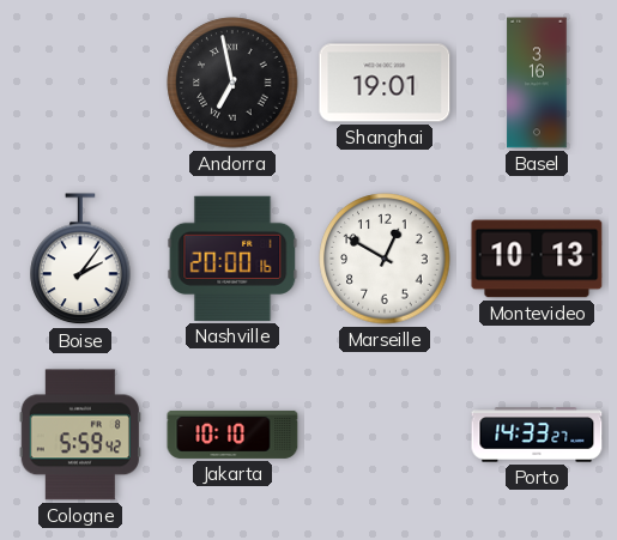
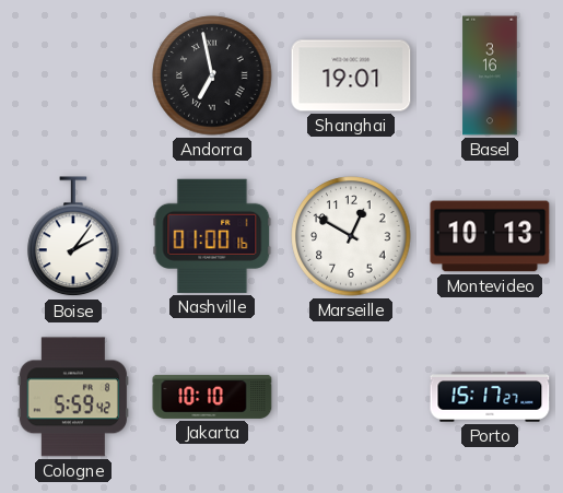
Nashville: 20:00 -> 01:00 (212, 236)
Porto: 14:33 -> 15:17 (490, 397)
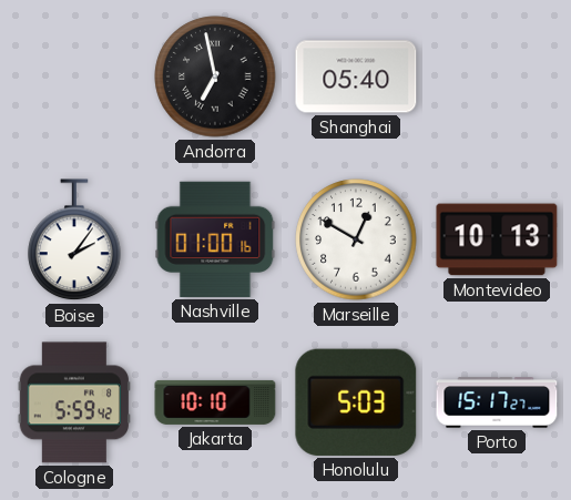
Shanghai: 19:01 -> 05:40 (356, 76)
Basel: 3:16 -> none (490, 75)
Honolulu: none -> 5:03 (356, 402)
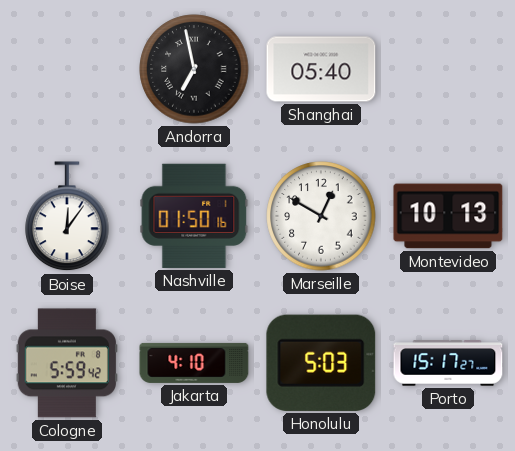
Boise: 2:06 -> 12:06 (67, 217)
Nashville: 01:00 -> 01:50 (194, 216)
Jakarta: 10:10 -> 4:10 (194, 363)
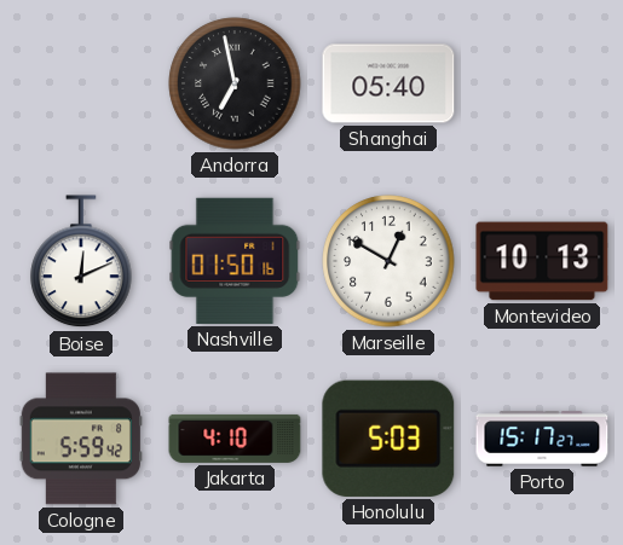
Boise: 12:06 -> 12:11 (81, 262)
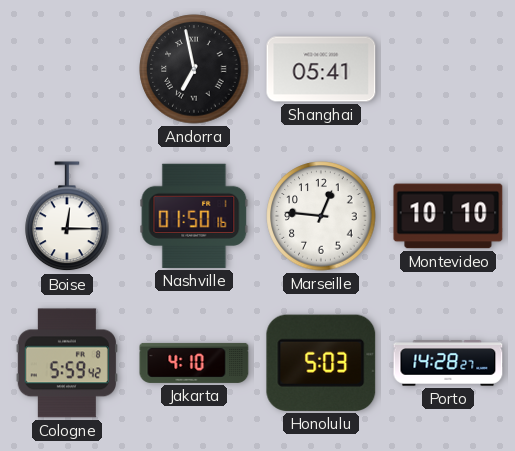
Shanghai: 05:40 -> 05:41 (321, 69)
Boise: 12:11 -> 12:15 (67, 217)
Marseille: 12:50 -> 12:46 (321, 216)
Montevideo: 10:13 -> 10:10 (448, 216)
Porto: 15:17 -> 14:28 (448, 363)
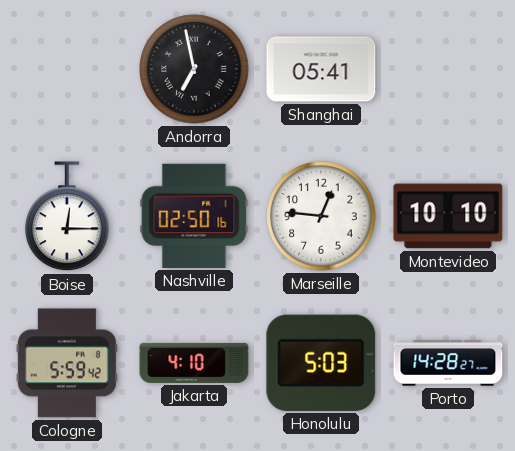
Nashville: 01:50 -> 02:50 (194, 216)
